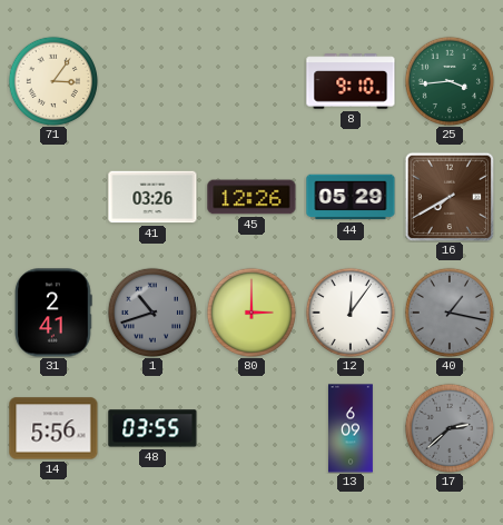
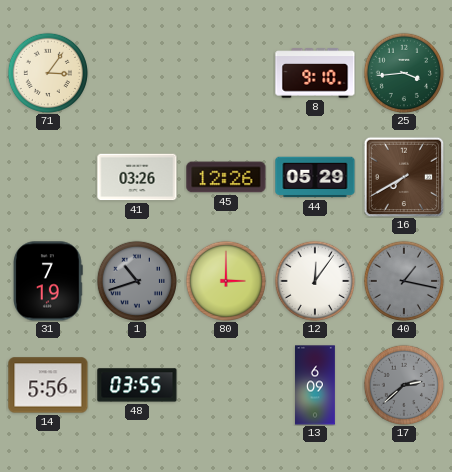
31: 2:41 -> 7:19 (48, 281)
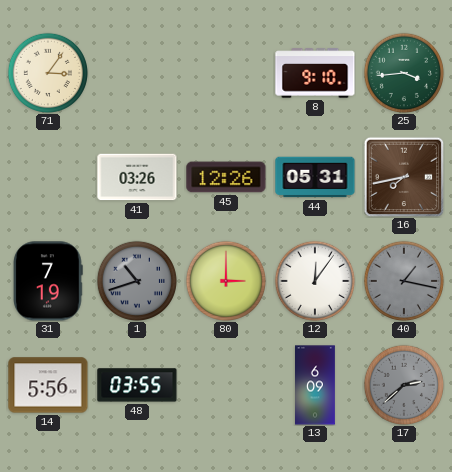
44: 05:29 -> 05:31 (315, 177)
16: 7:40 -> 7:43 (404, 177)
